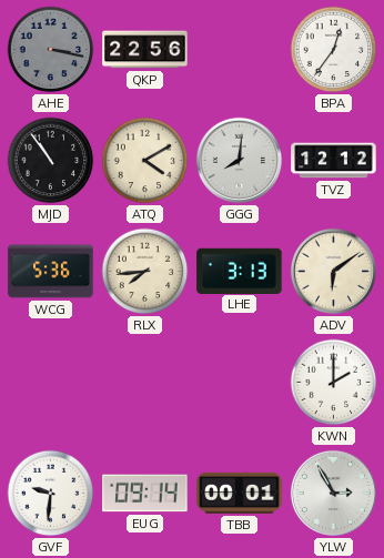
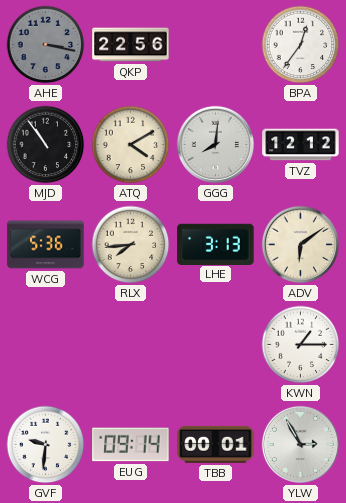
KWN: 2:00 -> 1:15 (301, 345)
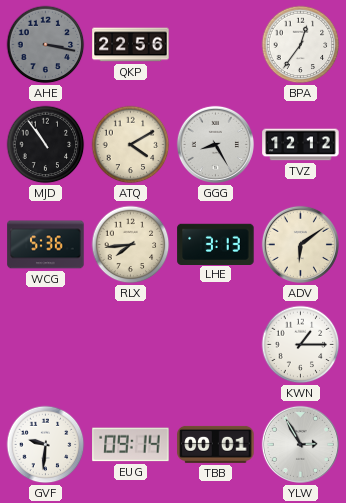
GGG: 8:01 -> 8:25 (215, 144)
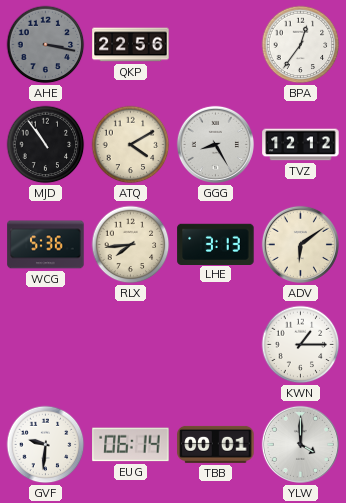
EUG: 09:14 -> 06:14 (131, 445)
YLW: 2:55 -> 4:00 (300, 444)
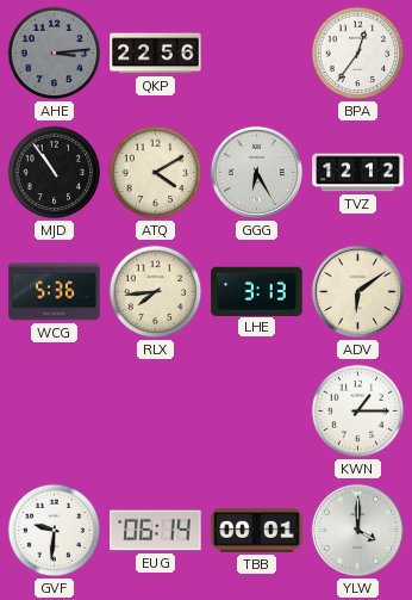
AHE: 3:17 -> 3:14 (55, 54)
GGG: 8:25 -> 6:25 (256, 172)
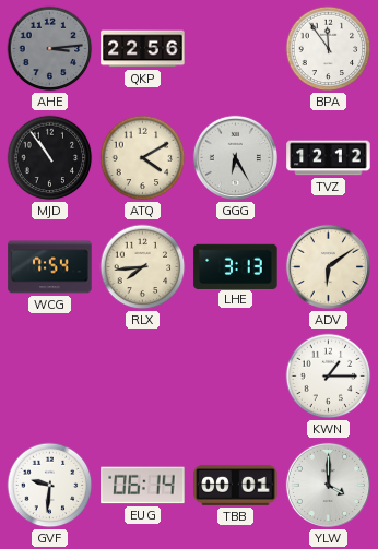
BPA: 12:36 -> 11:54 (329, 49)
WCG: 5:36 -> 7:54 (50, 267)
